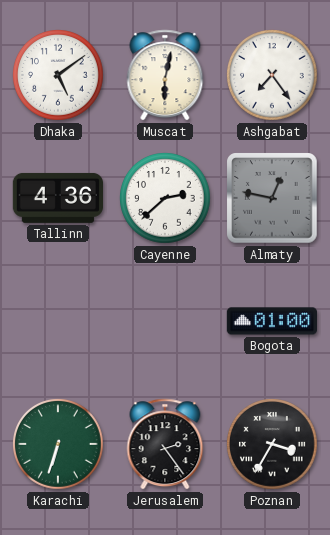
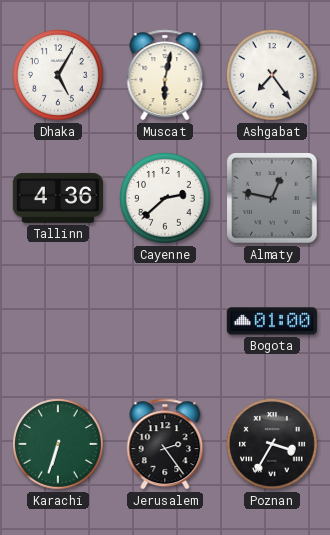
Dhaka: 5:09 -> 5:05 (59, 76)
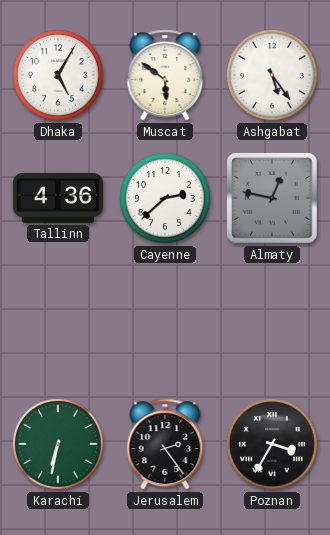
Muscat: 6:02 -> 5:51 (165, 75)
Ashgabat: 7:24 -> 5:24 (273, 76)
Bogota: 01:00 -> none (271, 321)
Karachi: 6:33 -> 6:32 (59, 445)
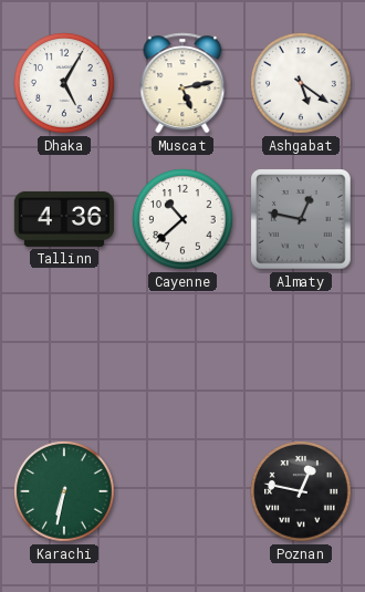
Muscat: 5:51 -> 5:13 (182, 83)
Ashgabat: 5:24 -> 5:21 (302, 84)
Cayenne: 2:38 -> 10:38 (184, 220)
Jerusalem: 2:24 -> none (165, 444)
Poznan: 3:35 -> 12:47 (302, 492)
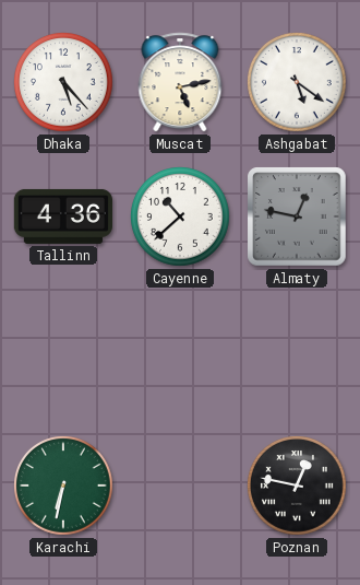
Dhaka: 5:05 -> 5:23 (64, 83)
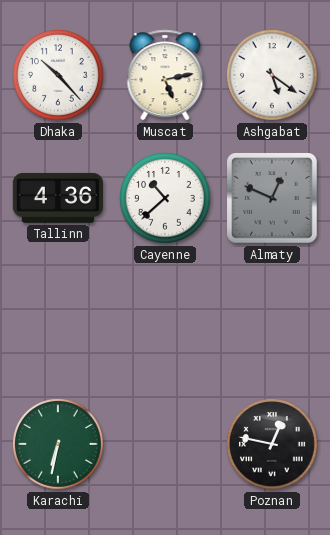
Dhaka: 5:23 -> 10:23 (59, 76)
Almaty: 12:47 -> 12:49 (272, 198)
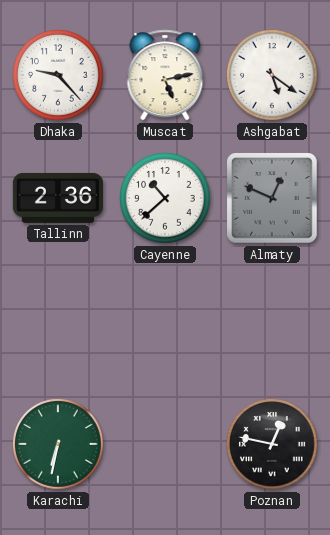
Dhaka: 10:23 -> 9:23 (59, 76)
Tallinn: 4:36 -> 2:36 (57, 198)
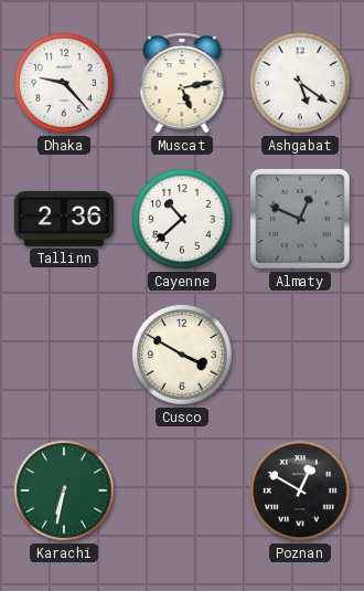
Cusco: none -> 3:50 (183, 356)
Poznan: 12:47 -> 12:50 (301, 492)
